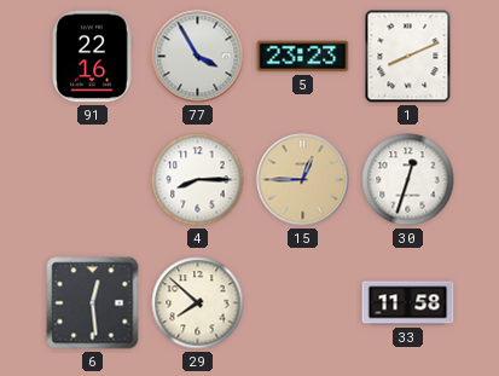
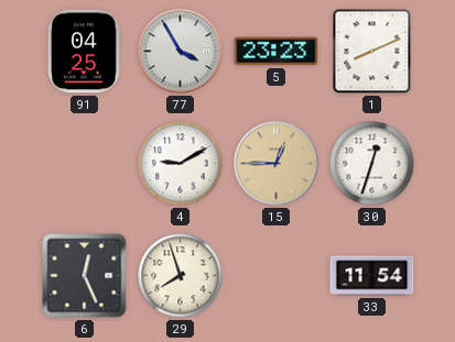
91: 22:16 -> 04:25 (84, 52)
4: 8:15 -> 9:10 (181, 164)
6: 12:29 -> 12:26 (85, 276)
29: 7:52 -> 7:57 (181, 276)
33: 11:58 -> 11:54 (372, 276)
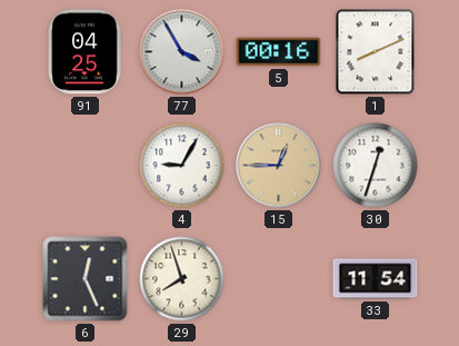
5: 23:23 -> 00:16 (279, 52)
4: 9:10 -> 9:05 (182, 166)
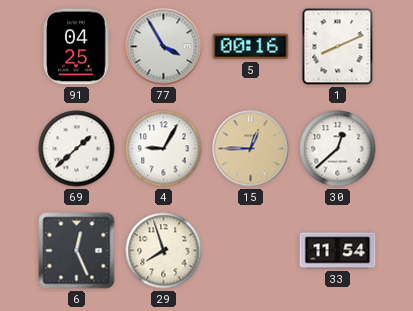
69: none -> 1:38 (77, 149)
30: 12:33 -> 12:38 (338, 149)
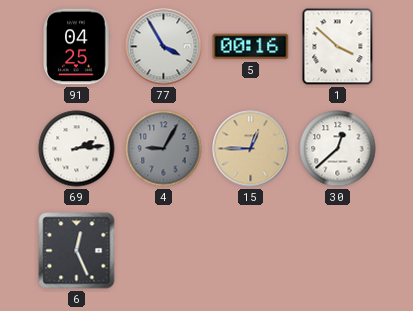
1: 8:11 -> 3:52 (338, 47)
69: 1:38 -> 2:14 (77, 149)
4 dial: white -> grey (164, 149)
29: 7:57 -> none (164, 251)
33: 11:54 -> none (338, 251)
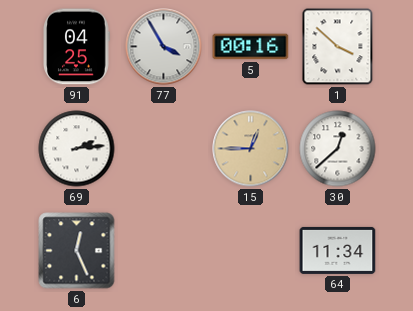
4: 9:05 -> none (164, 149)
64: none -> 11:34 (338, 250)
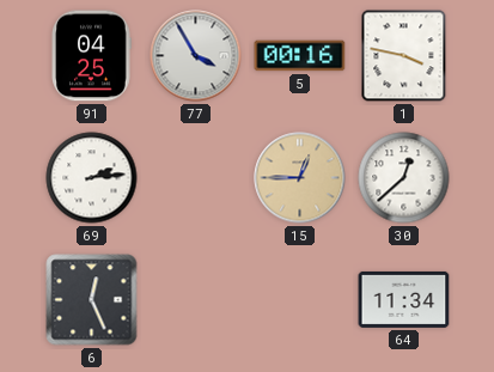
1: 3:52 -> 3:47 (404, 56)
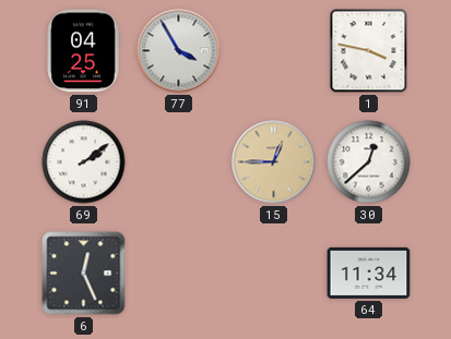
5: 00:16 -> none (300, 56)
69: 2:14 -> 2:09 (84, 162)
